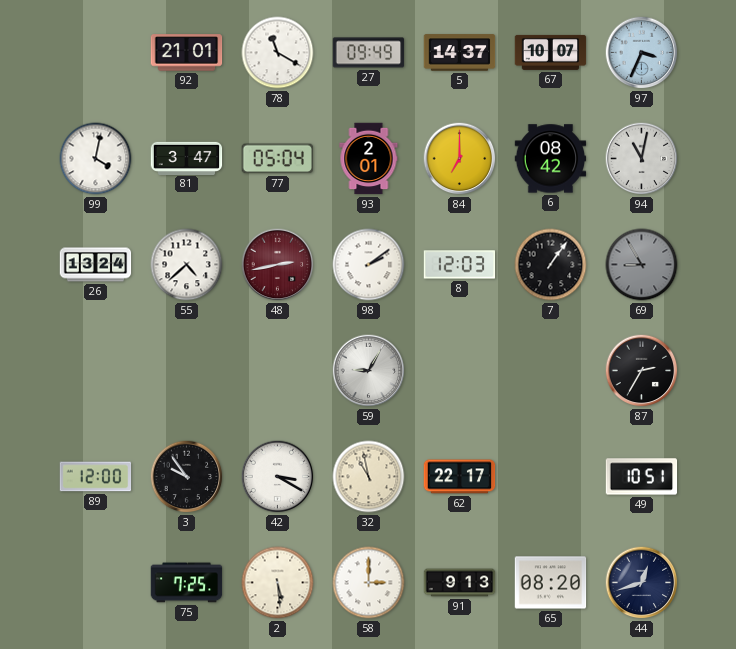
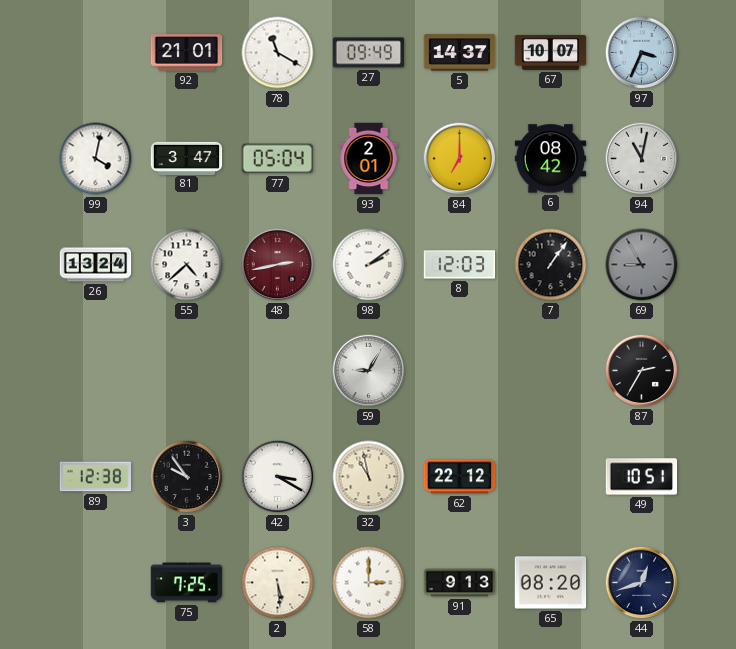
89: 12:00 -> 12:38 (96, 477)
62: 22:17 -> 22:12 (460, 477)
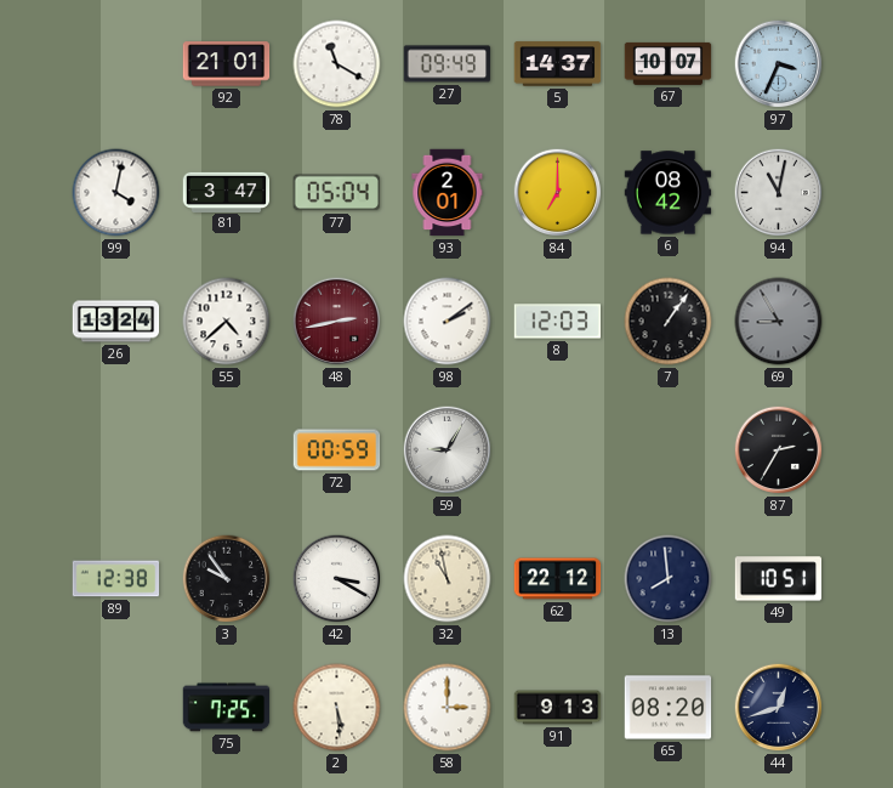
72: none -> 00:59 (337, 450)
13: none -> 7:59 (669, 579)
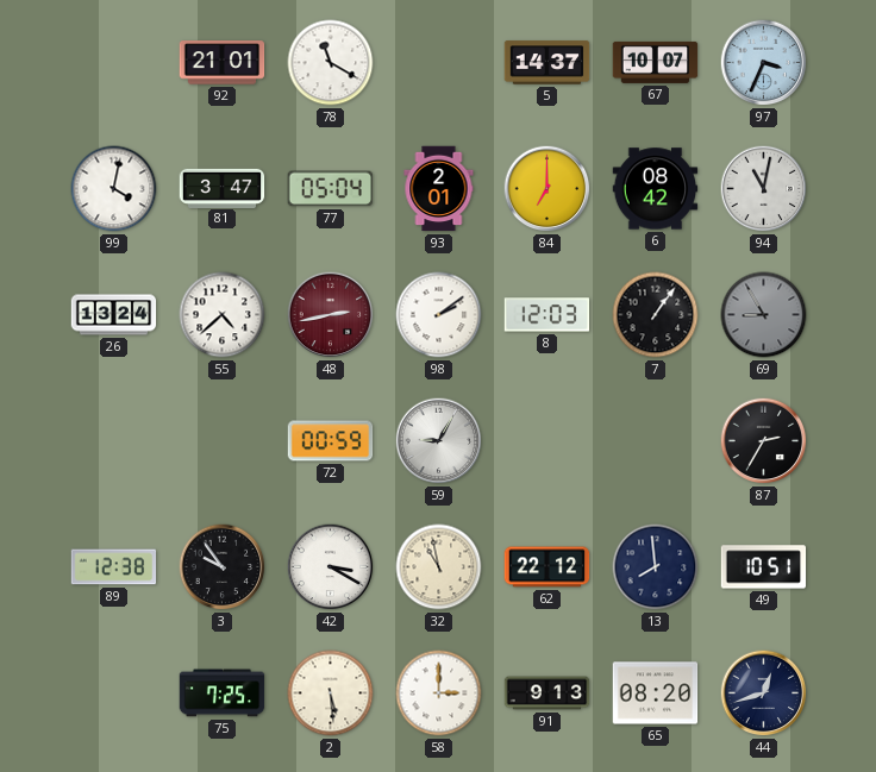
27: 09:49 -> none (448, 64)
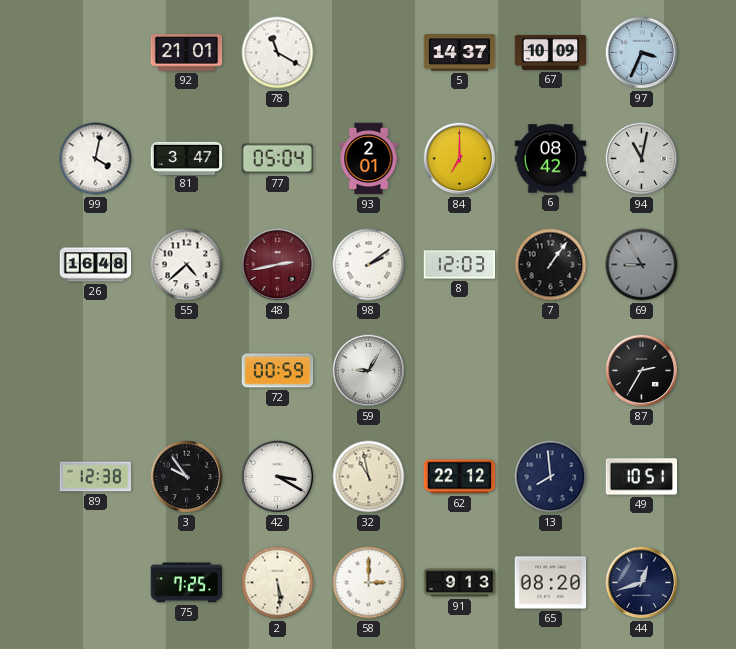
67: 10:07 -> 10:09 (551, 52)
26: 13:24 -> 16:48 (96, 265)
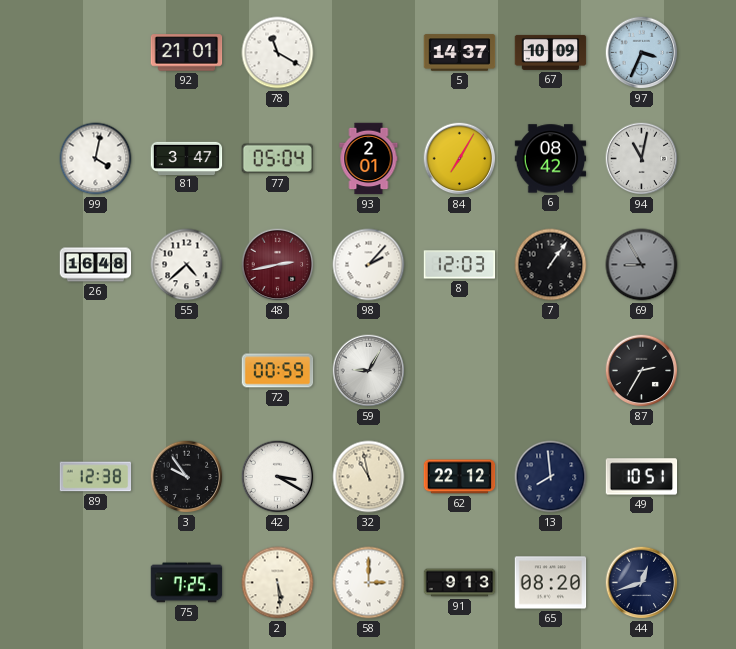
84: 7:00 -> 7:05 (460, 159)
98: 2:09 -> 2:07 (369, 265)
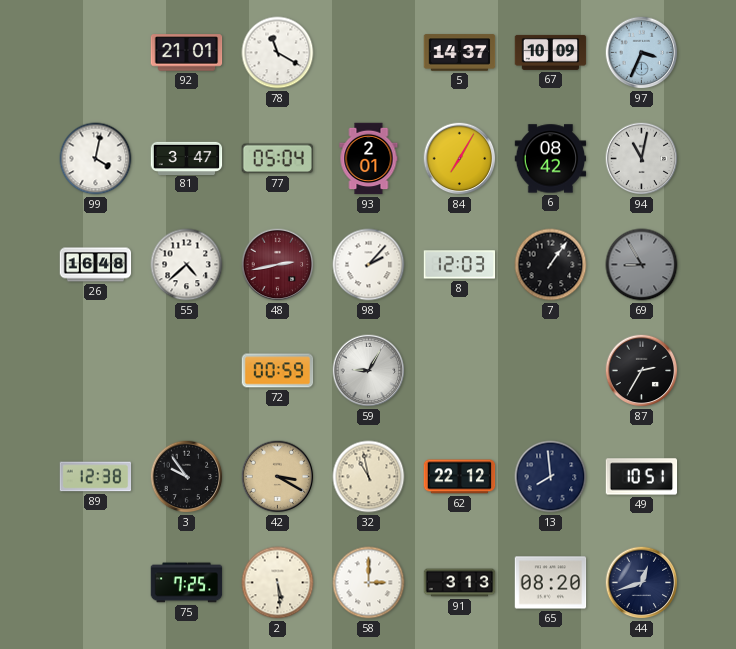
42 dial: white -> champagne (278, 477)
91: 9:13 -> 3:13 (460, 583)
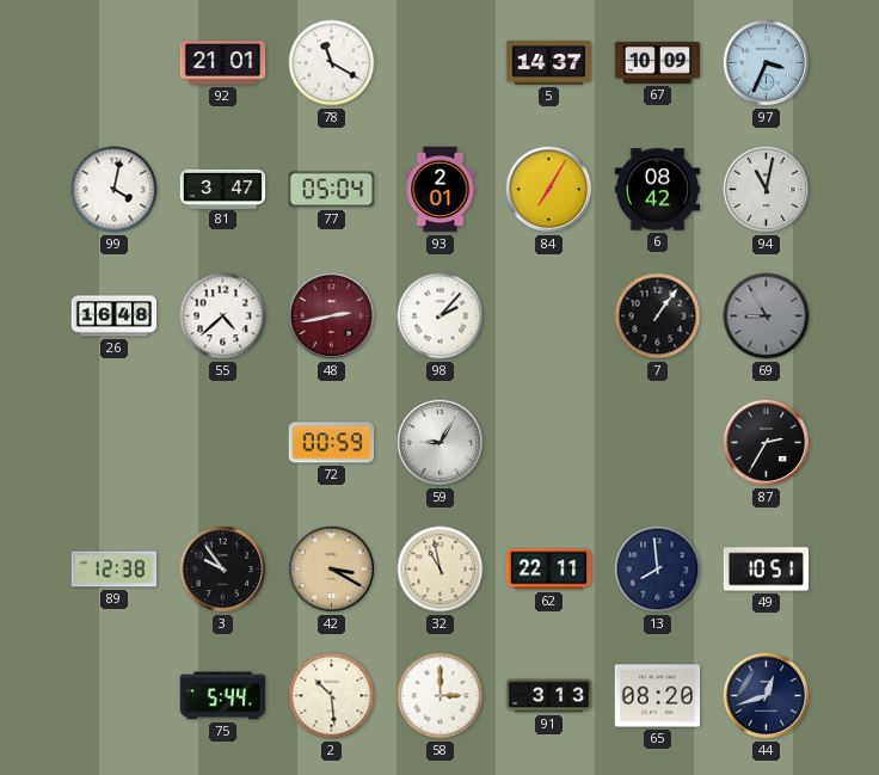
8: 12:03 -> none (460, 265)
62: 22:12 -> 22:11 (549, 570)
75: 7:25 -> 5:44 (223, 696)
2: 5:29 -> 10:29 (332, 696)
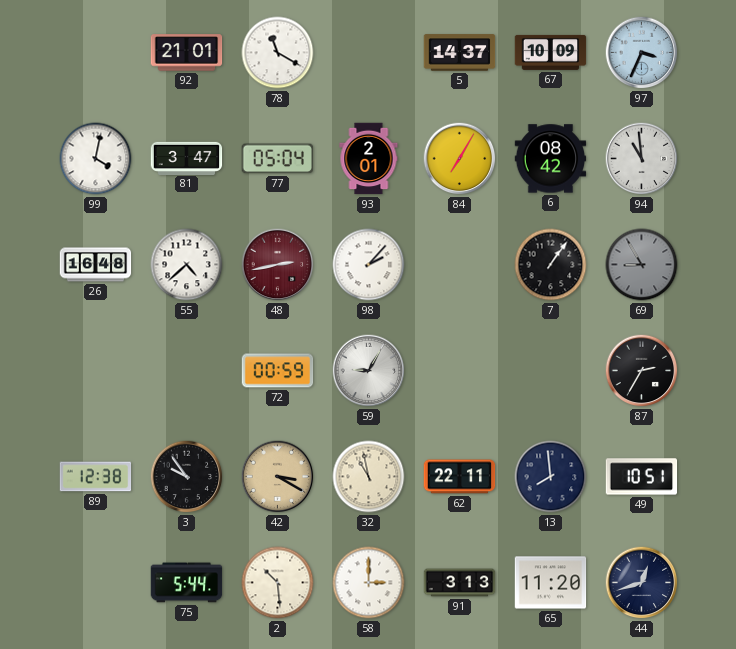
94: 11:02 -> 10:59 (642, 159)
65: 08:20 -> 11:20 (551, 583)
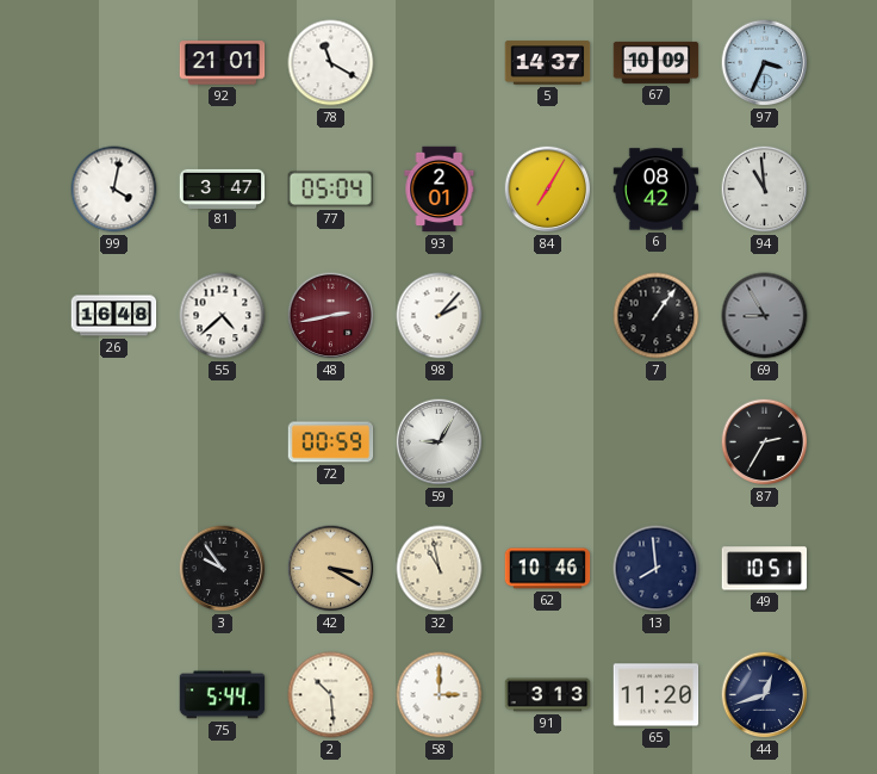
89: 12:38 -> none (96, 477)
62: 22:11 -> 10:46 (548, 569)
